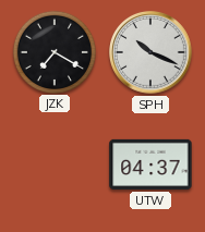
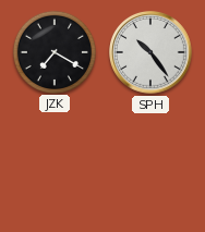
SPH: 10:19 -> 10:24 (152, 53)
UTW: 04:37 -> none (150, 164)
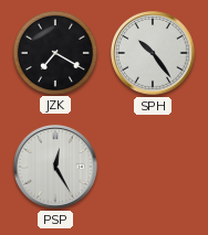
PSP: none -> 12:25 (56, 168)
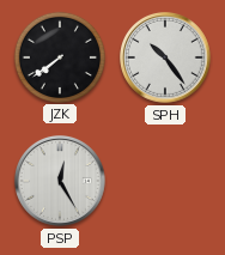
JZK: 7:20 -> 7:39 (59, 56)
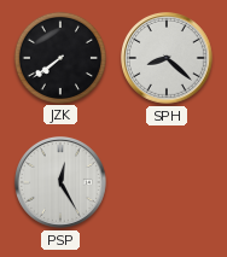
SPH: 10:24 -> 8:22 (168, 59)
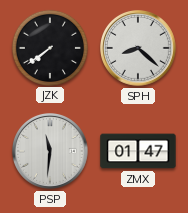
PSP: 12:25 -> 11:31 (51, 152)
ZMX: none -> 01:47 (138, 151)
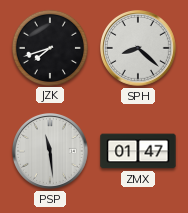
JZK: 7:39 -> 7:42 (49, 47)
PSP: 11:31 -> 11:29 (51, 152)
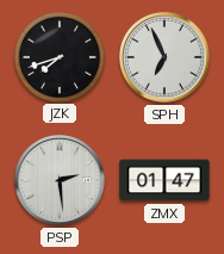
SPH: 8:22 -> 6:56 (166, 58)
PSP: 11:29 -> 2:29 (61, 181)
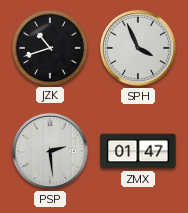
JZK: 7:42 -> 10:42 (49, 47)
SPH: 6:56 -> 3:56 (139, 49)
